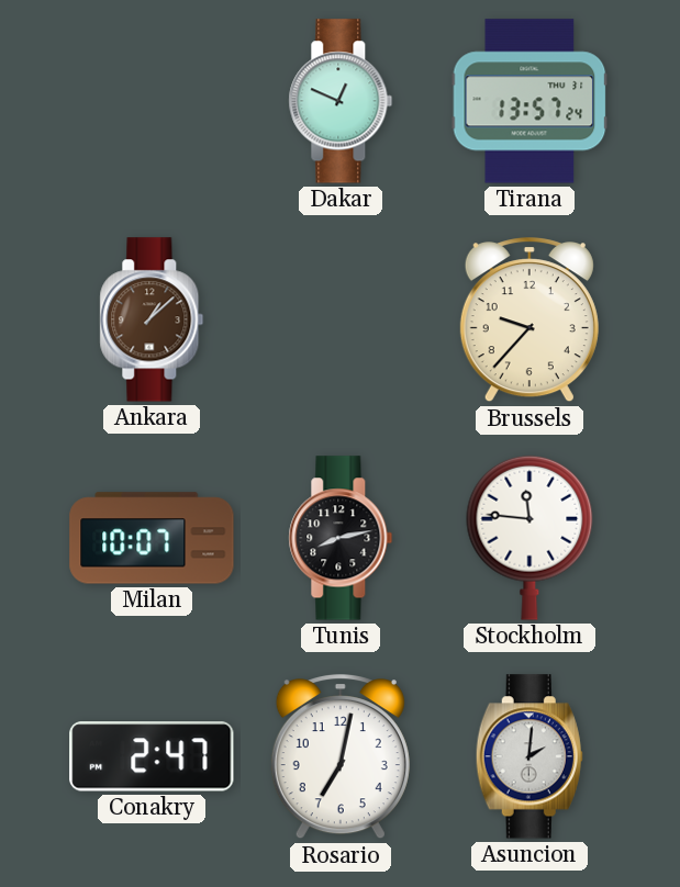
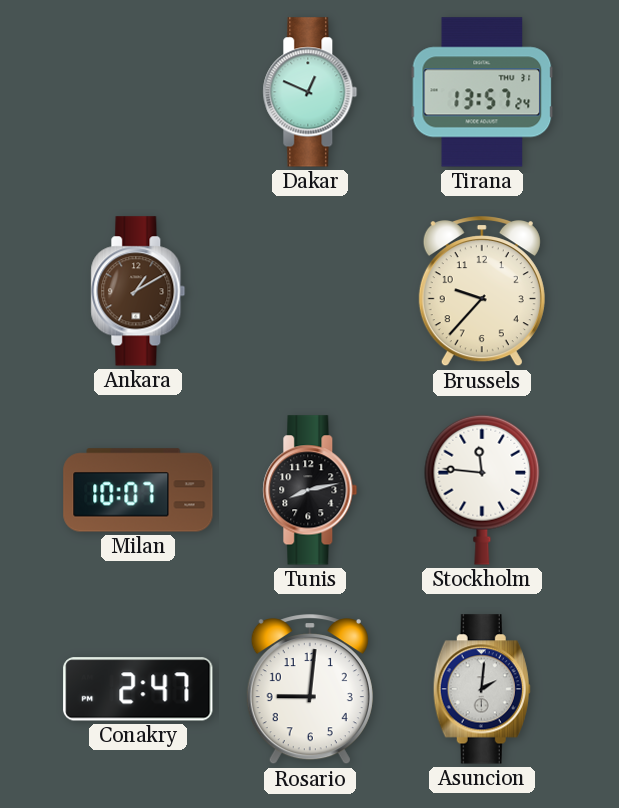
Ankara: 1:08 -> 1:10 (138, 291)
Rosario: 7:02 -> 9:01 (310, 690)
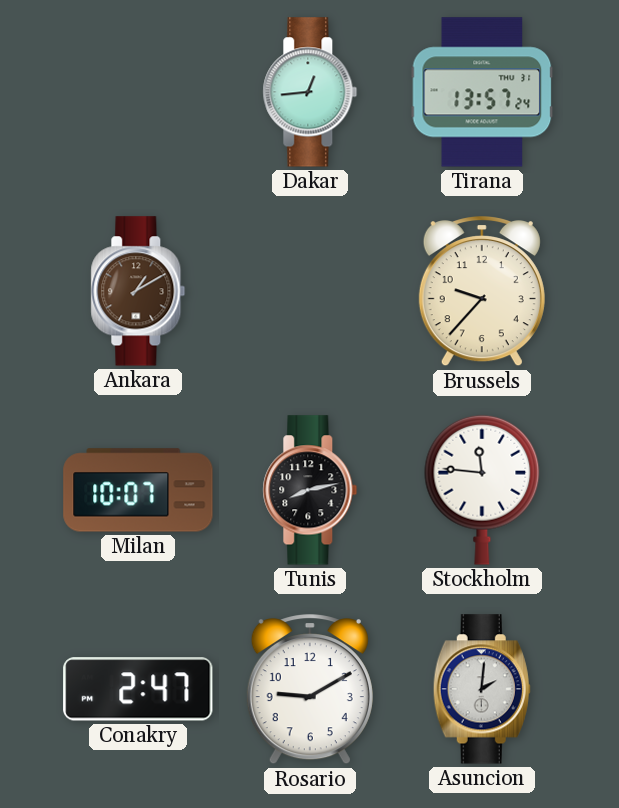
Dakar: 12:49 -> 12:44 (310, 92)
Rosario: 9:01 -> 9:10 (310, 690)
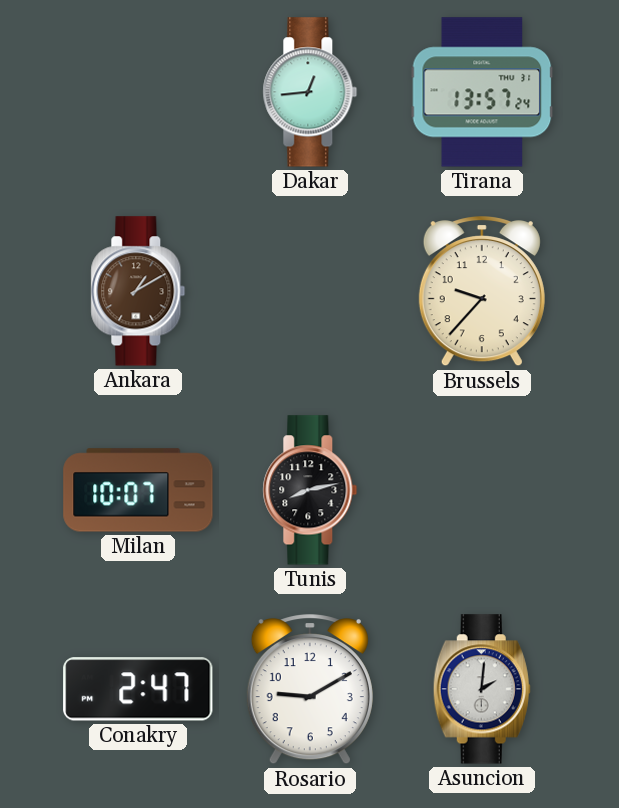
Stockholm: 11:46 -> none (482, 490)
